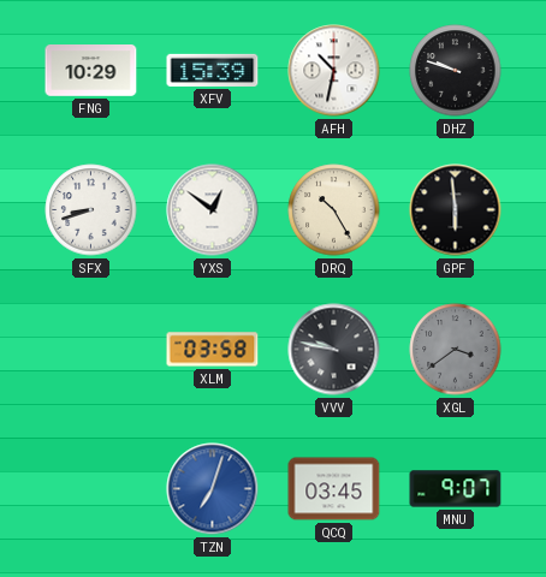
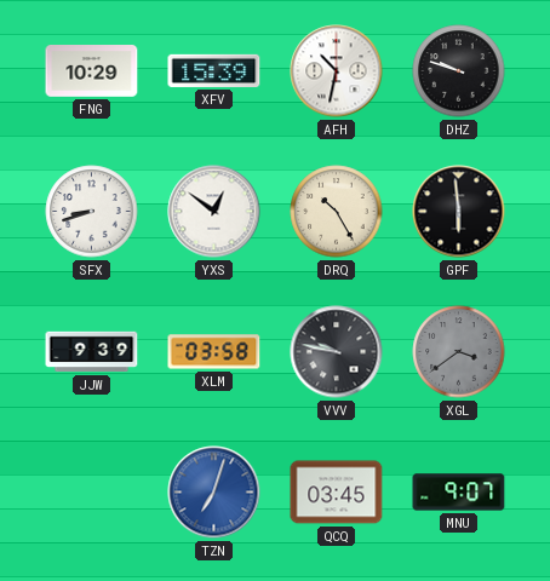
JJW: none -> 9:39 (92, 352)
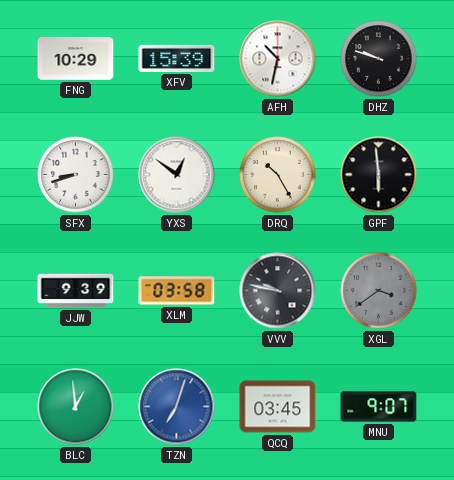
BLC: none -> 12:59 (76, 407)
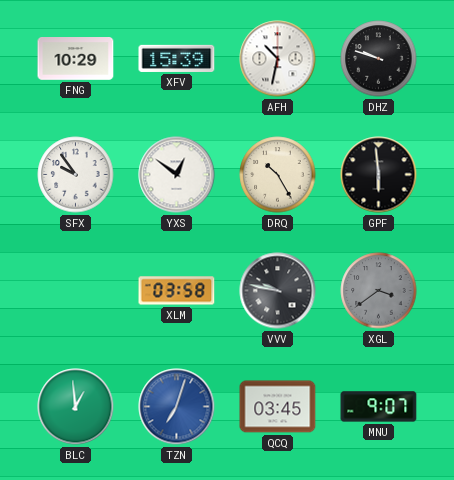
SFX: 8:42 -> 9:54 (76, 175)
JJW: 9:39 -> none (76, 291)
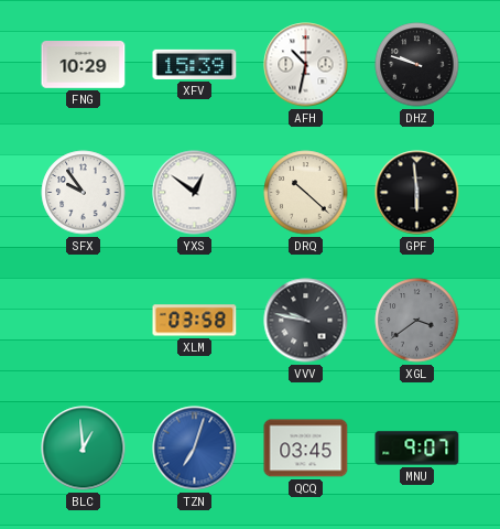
DRQ: 10:25 -> 10:22 (306, 193)
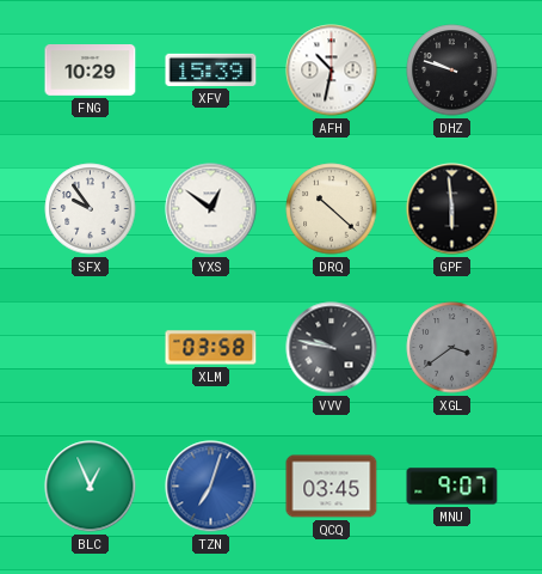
BLC: 12:59 -> 12:56 (91, 487)
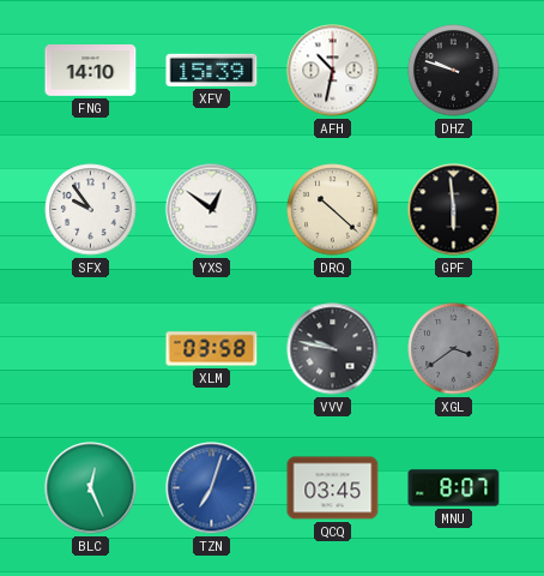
FNG: 10:29 -> 14:10 (91, 71)
BLC: 12:56 -> 12:26 (91, 488)
MNU: 9:07 -> 8:07 (454, 488)
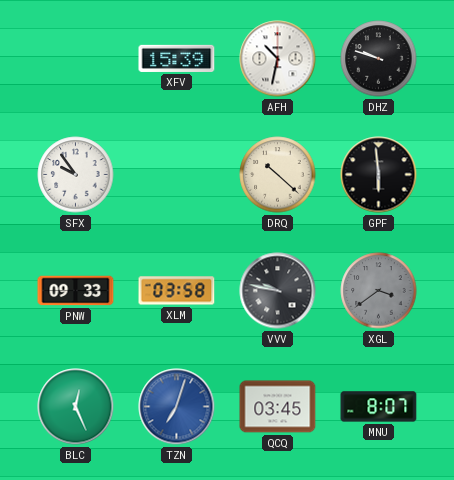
FNG: 14:10 -> none (91, 71)
YXS: 12:51 -> none (212, 210)
PNW: none -> 09:33 (76, 291)
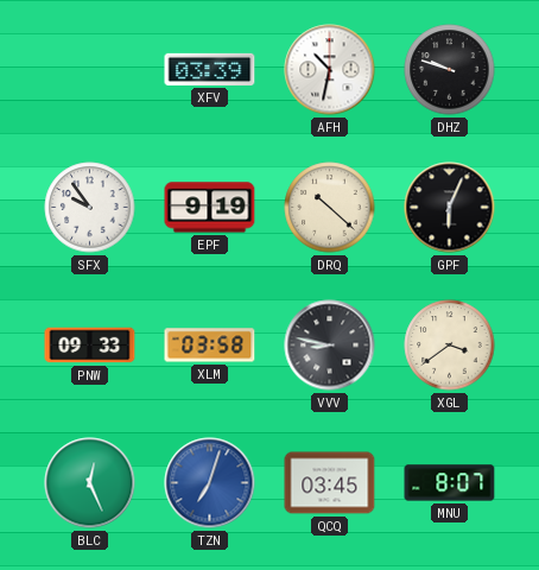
XFV: 15:39 -> 03:39 (210, 69)
EPF: none -> 9:19 (210, 208)
GPF: 5:59 -> 6:04 (450, 208)
VVV: 9:47 -> 8:47 (330, 346)
XGL dial: grey -> cream (450, 346)
